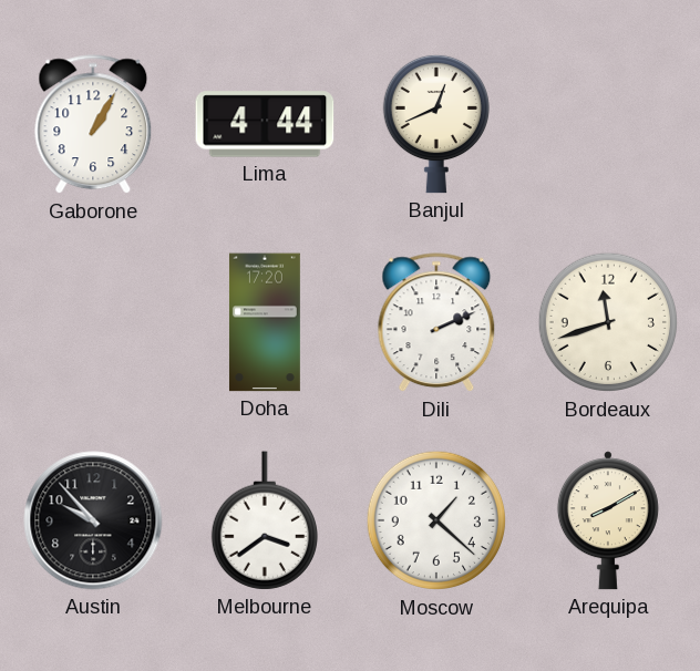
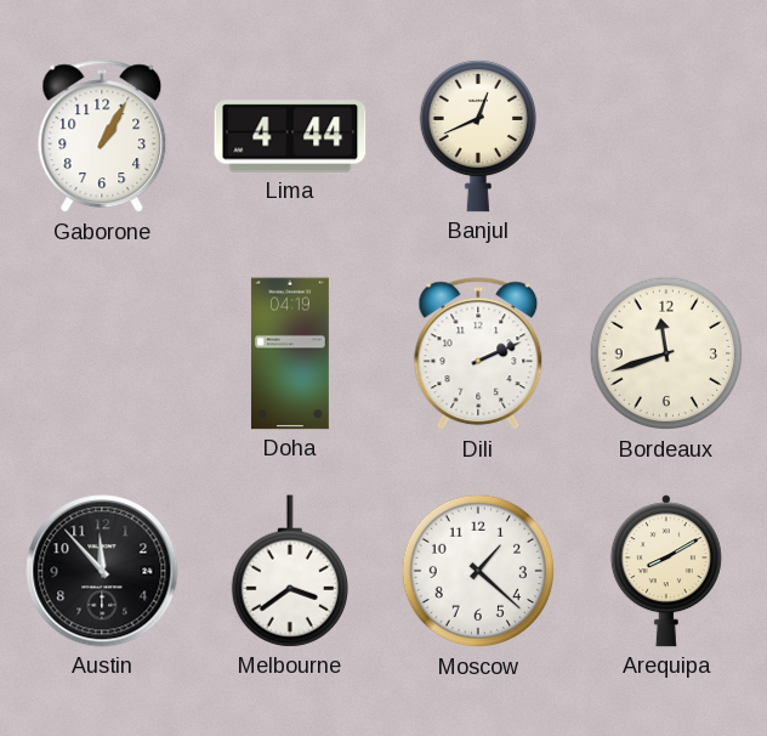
Doha: 17:20 -> 04:19 (290, 353)
Austin: 9:53 -> 11:53 (102, 571)
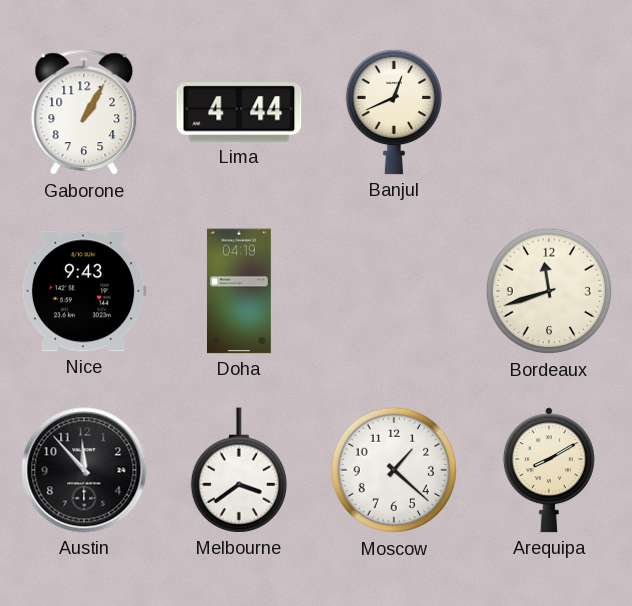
Nice: none -> 9:43 (84, 291)
Dili: 2:11 -> none (478, 355)
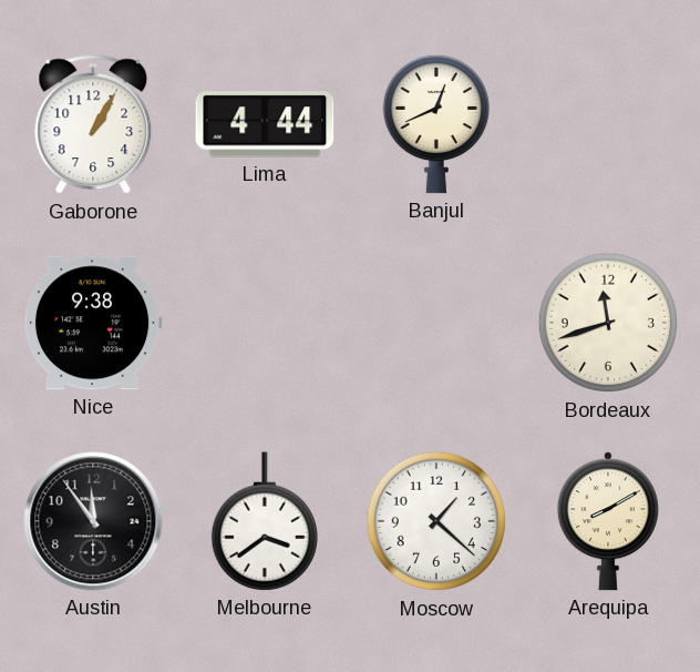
Nice: 9:43 -> 9:38 (93, 323)
Doha: 04:19 -> none (239, 291)
Austin: 11:53 -> 11:54 (93, 521)
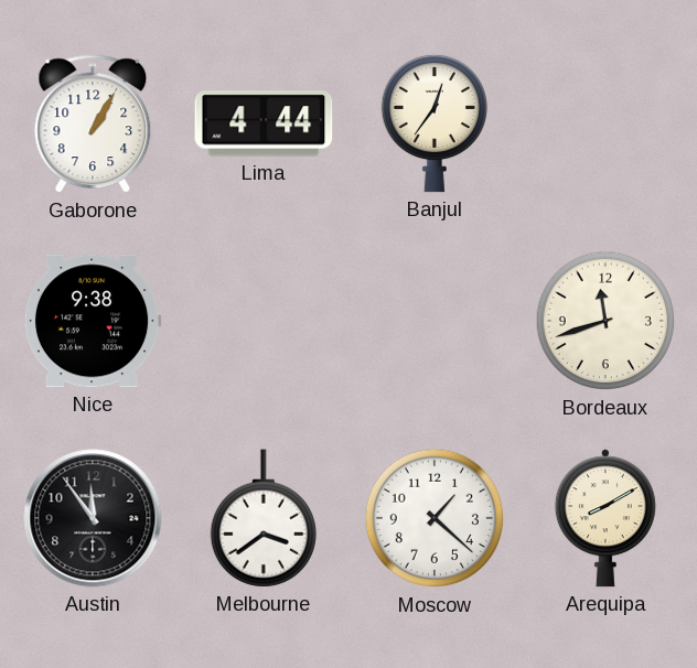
Banjul: 12:41 -> 12:36 (435, 123)
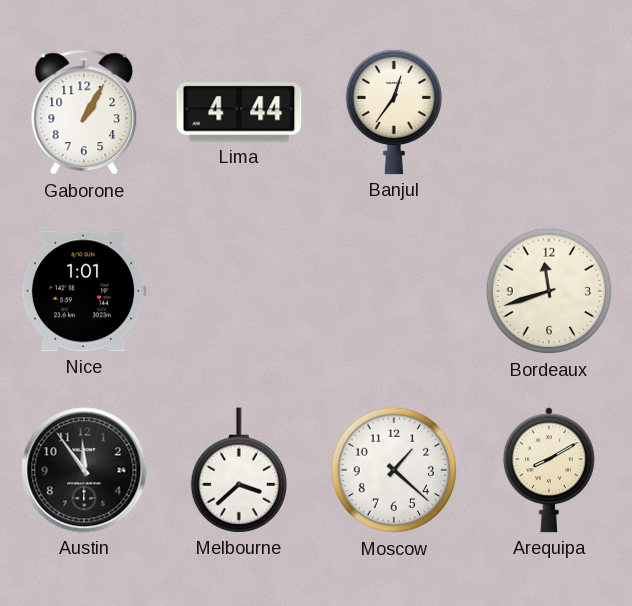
Nice: 9:38 -> 1:01 (84, 291)
Melbourne: 3:39 -> 3:38 (239, 470)
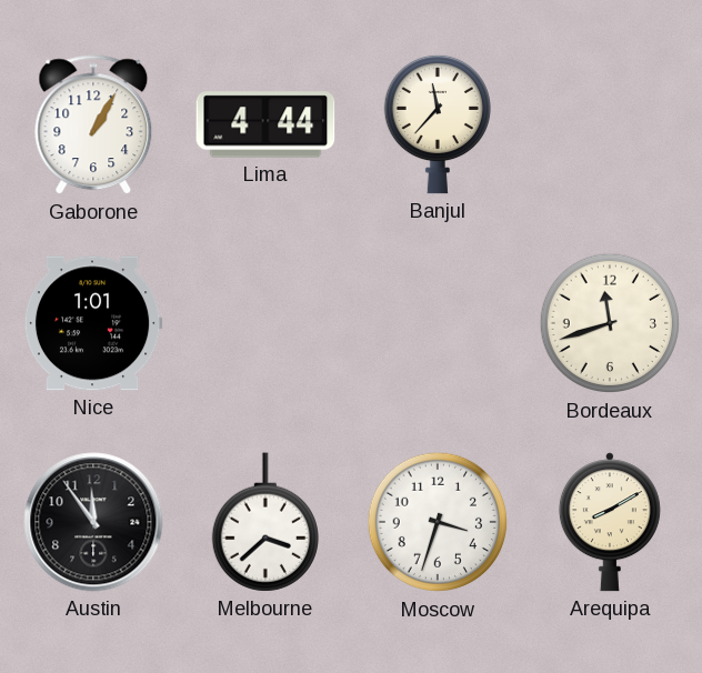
Banjul: 12:36 -> 11:37 (438, 124)
Moscow: 1:22 -> 3:33 (438, 522)
